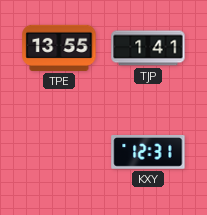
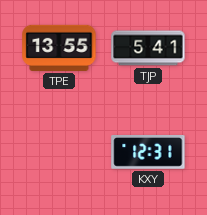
TJP: 1:41 -> 5:41 (148, 48)
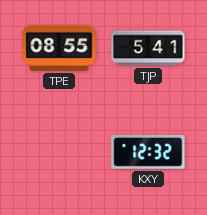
TPE: 13:55 -> 08:55 (59, 48)
KXY: 12:31 -> 12:32 (148, 153)
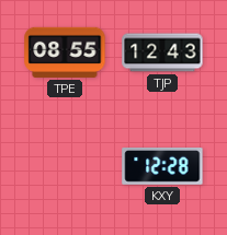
TJP: 5:41 -> 12:43 (162, 52)
KXY: 12:32 -> 12:28 (162, 167)
